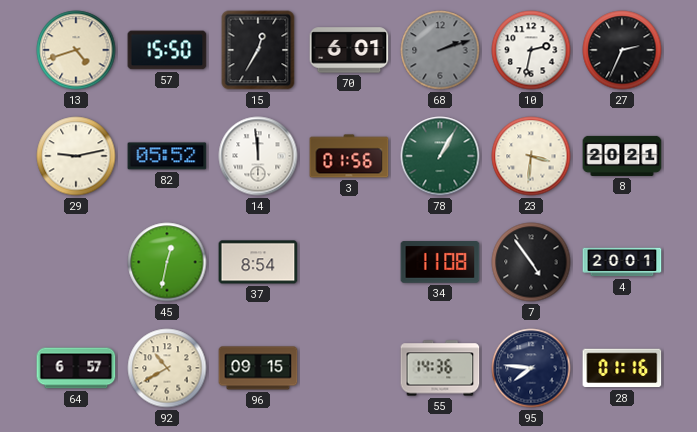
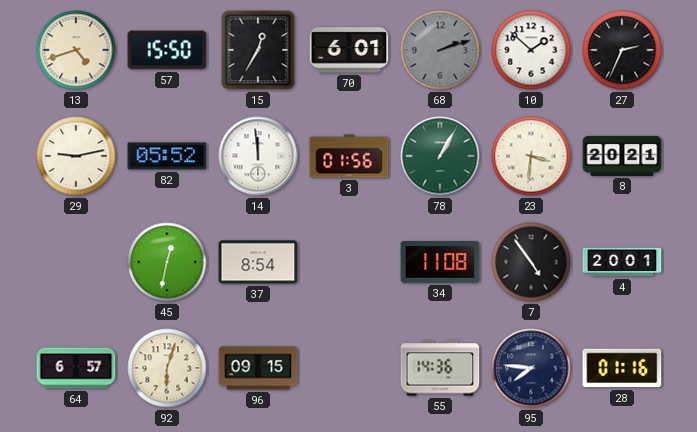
10: 2:32 -> 1:52 (531, 50)
92: 10:40 -> 6:03 (167, 368)
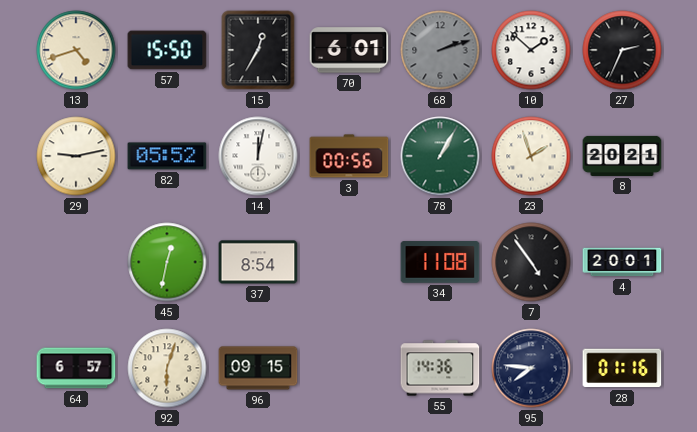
14: 11:59 -> 12:02 (258, 156)
3: 01:56 -> 00:56 (349, 156)
23: 3:31 -> 1:57 (531, 156)
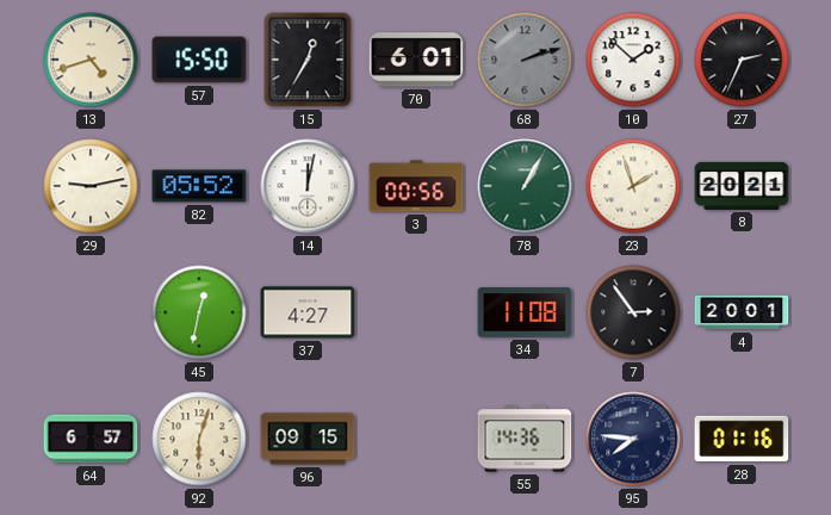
37: 8:54 -> 4:27 (308, 312)
7: 4:54 -> 2:54 (633, 312)
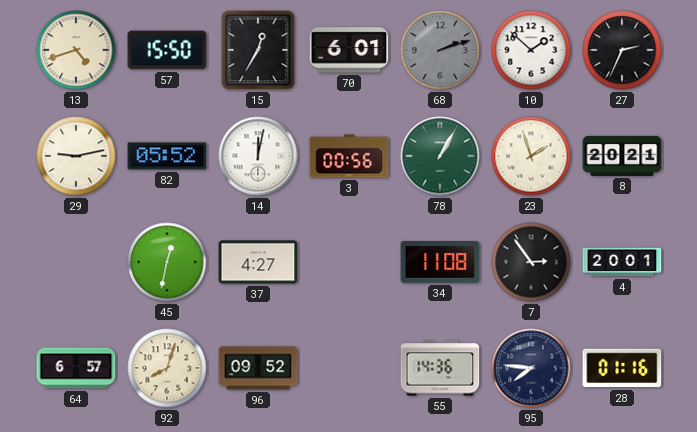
92: 6:03 -> 8:03 (167, 368)
96: 09:15 -> 09:52 (258, 368)
